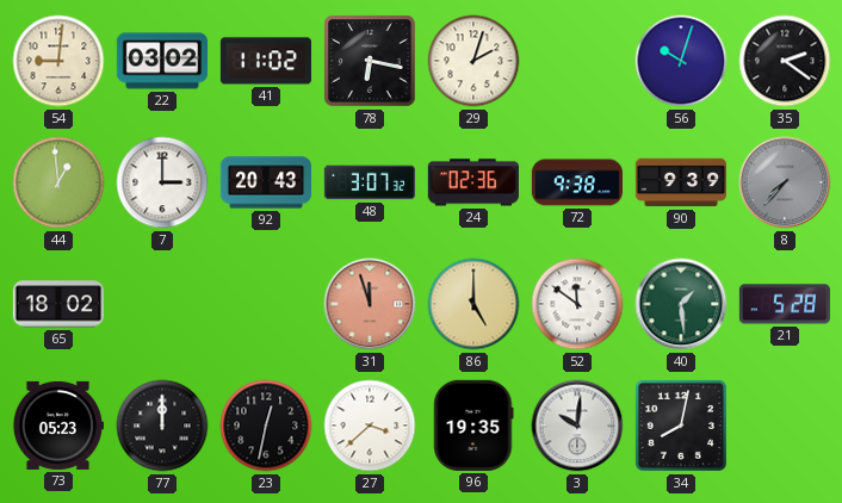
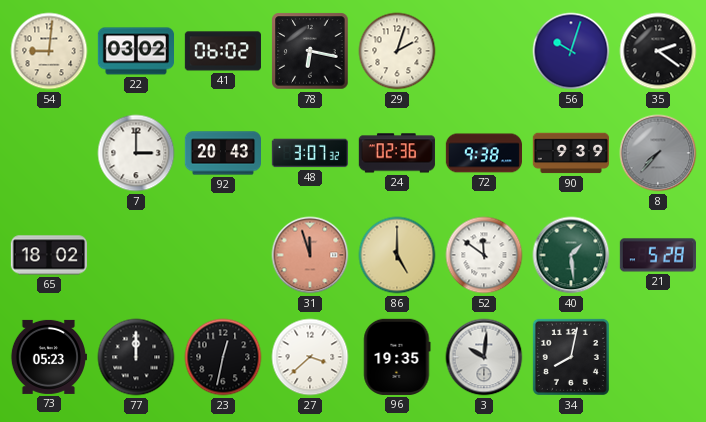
41: 11:02 -> 06:02 (223, 51)
44: 12:59 -> none (58, 182)
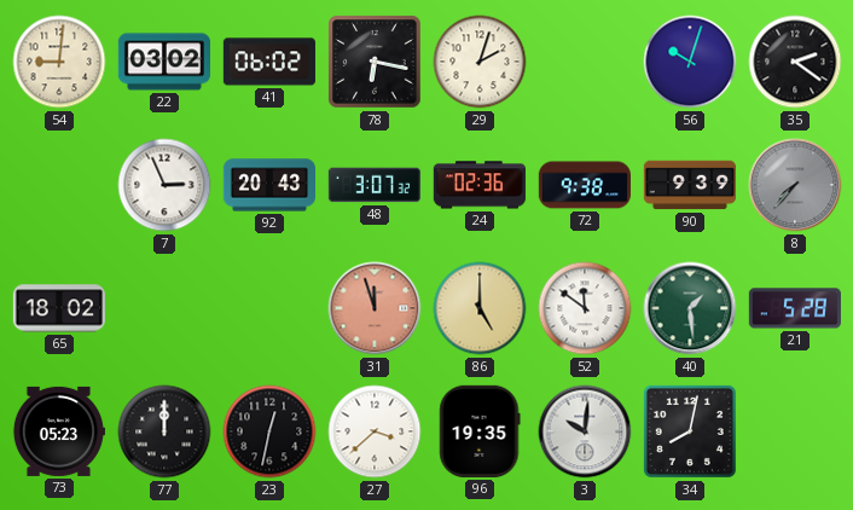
7: 3:00 -> 2:56 (164, 185)
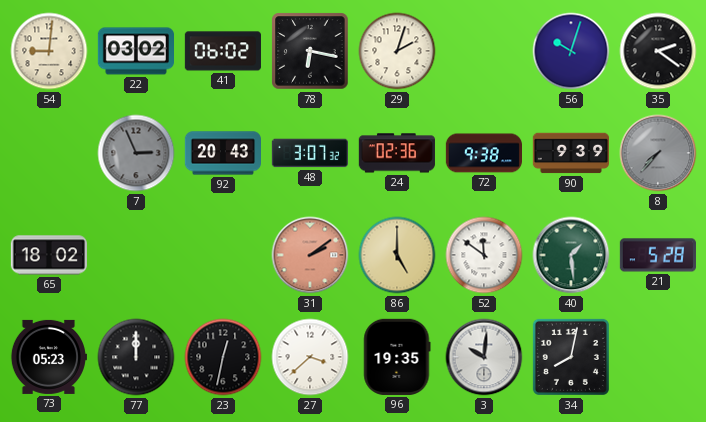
7 dial: white -> grey (136, 153)
31: 11:57 -> 2:09 (310, 255)
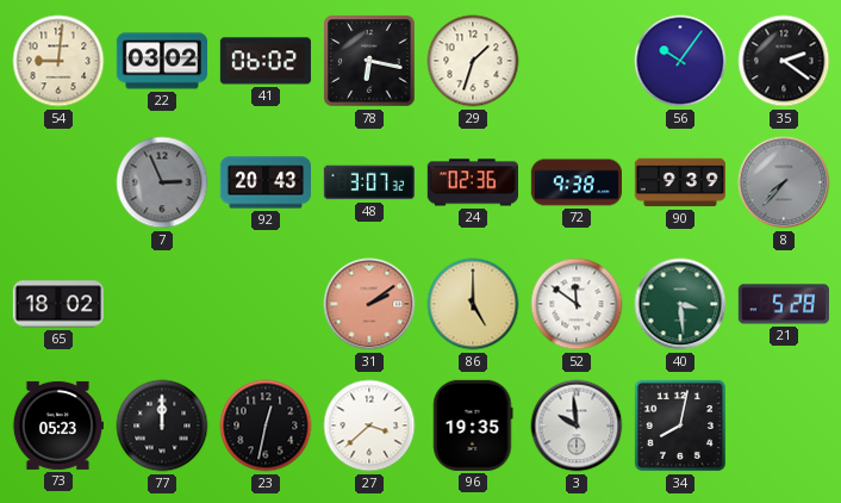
29: 2:03 -> 1:33 (473, 61)
56: 10:03 -> 10:06 (680, 61)
40: 1:29 -> 3:29 (680, 304)
3: 10:01 -> 9:59 (577, 426)
